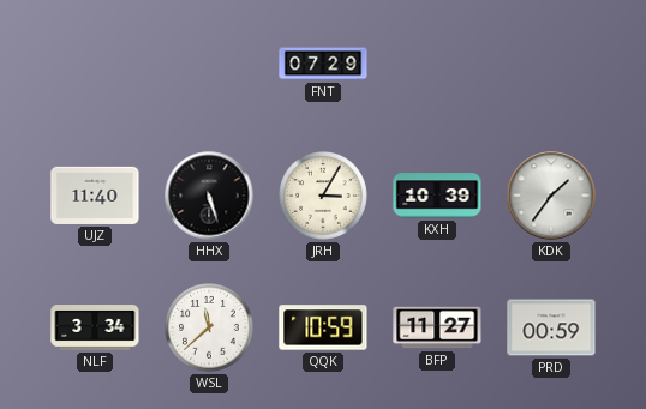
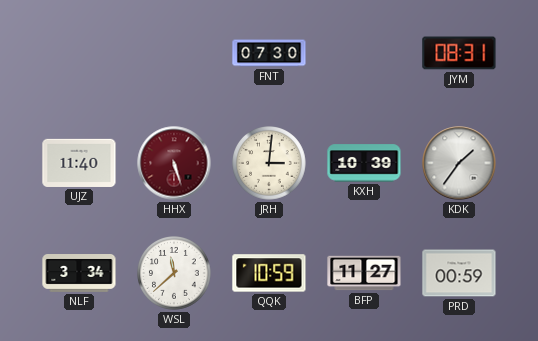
FNT: 07:29 -> 07:30 (269, 53)
JYM: none -> 08:31 (459, 53)
HHX dial: black -> burgundy (174, 163)
JRH: 3:05 -> 3:01 (270, 164)
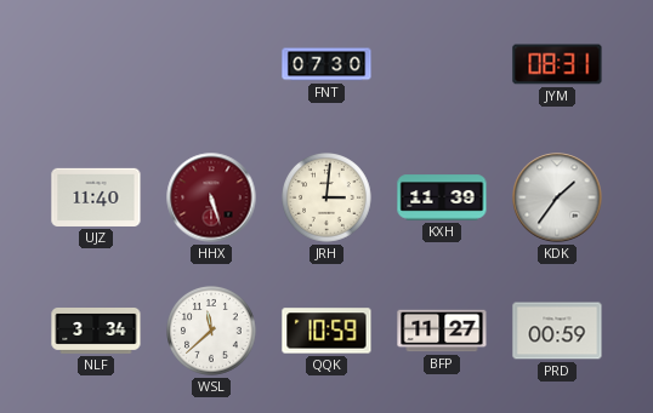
KXH: 10:39 -> 11:39 (442, 197)
